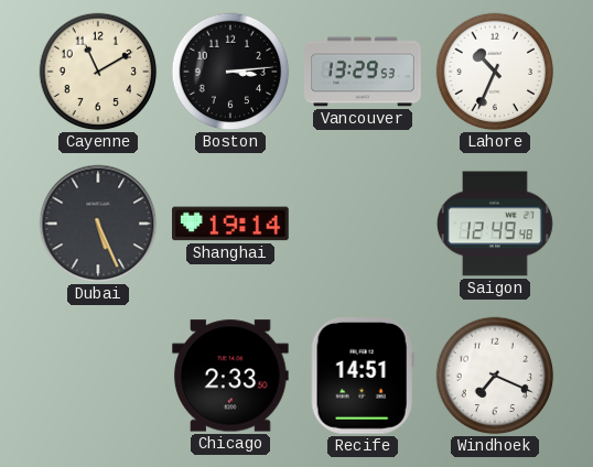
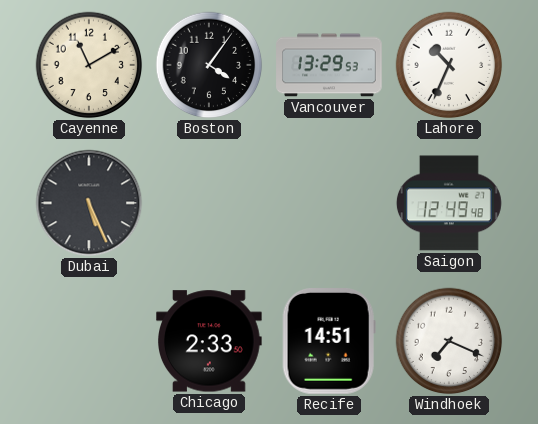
Boston: 3:14 -> 4:06 (209, 65)
Shanghai: 19:14 -> none (231, 224)
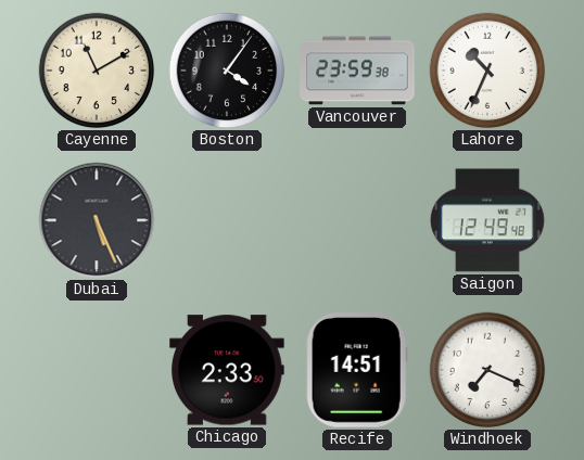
Vancouver: 13:29 -> 23:59 (357, 71)
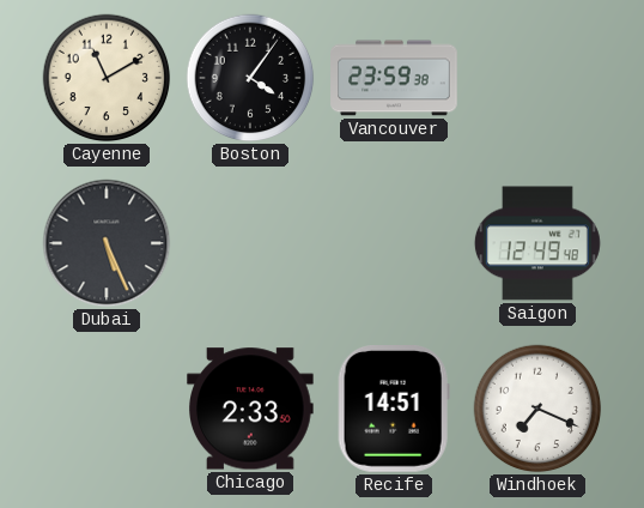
Lahore: 10:34 -> none (487, 71)
